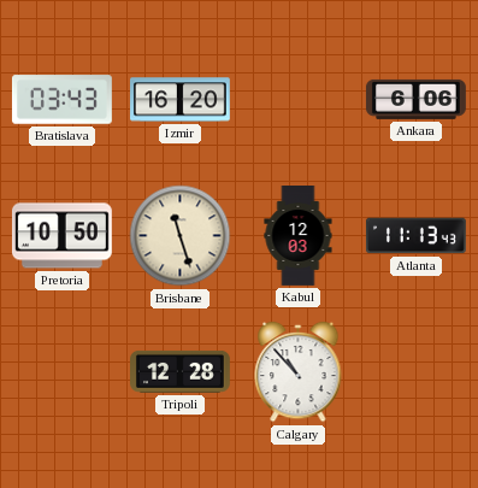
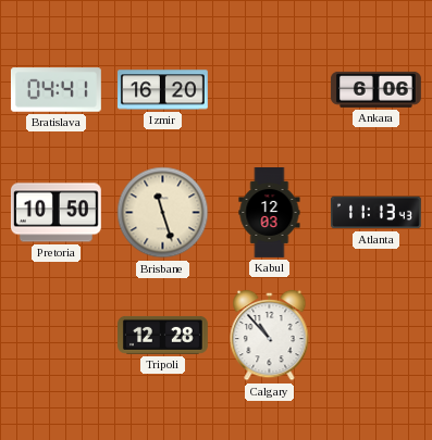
Bratislava: 03:43 -> 04:41 (55, 90)
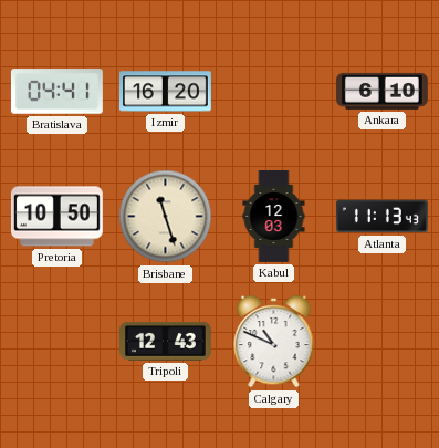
Ankara: 6:06 -> 6:10 (381, 91)
Tripoli: 12:28 -> 12:43 (166, 341)
Calgary: 10:53 -> 10:49 (274, 342)
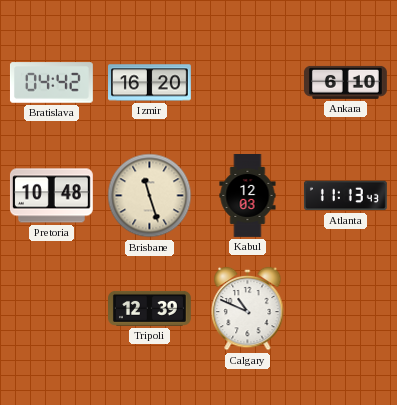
Bratislava: 04:41 -> 04:42 (51, 83)
Pretoria: 10:50 -> 10:48 (51, 196)
Tripoli: 12:43 -> 12:39 (150, 308)
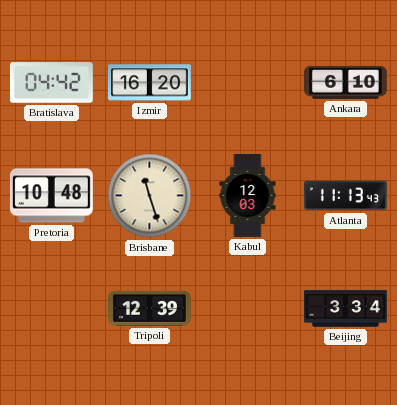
Calgary: 10:49 -> none (248, 309)
Beijing: none -> 3:34 (346, 309)
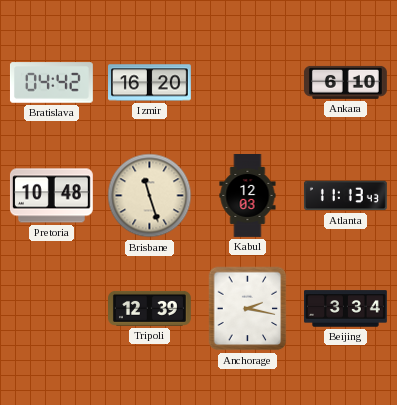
Anchorage: none -> 2:17 (248, 309)
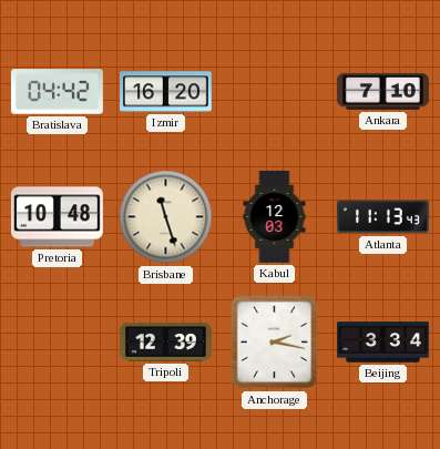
Ankara: 6:10 -> 7:10 (382, 91)
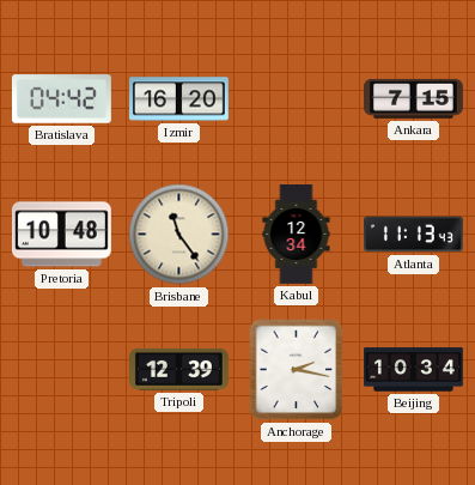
Ankara: 7:10 -> 7:15 (413, 98)
Brisbane: 11:27 -> 11:24 (179, 235)
Kabul: 12:03 -> 12:34 (297, 235)
Beijing: 3:34 -> 10:34 (414, 370)
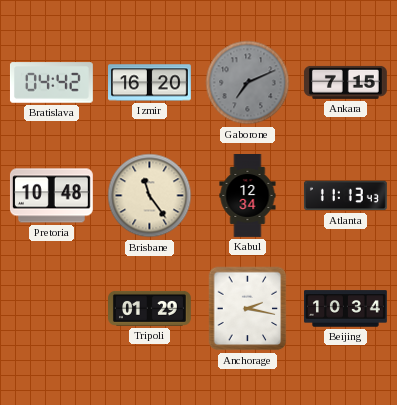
Gaborone: none -> 7:11 (248, 83)
Tripoli: 12:39 -> 01:29 (150, 308)
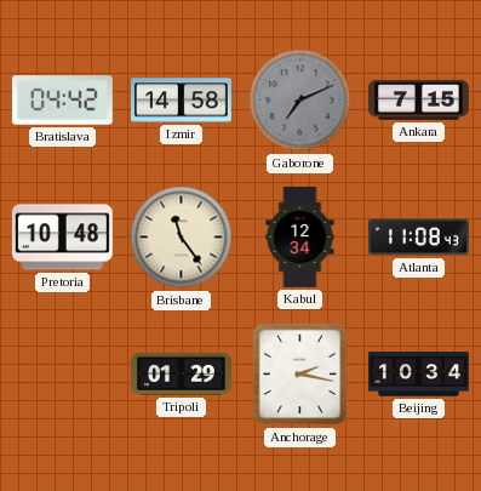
Izmir: 16:20 -> 14:58 (182, 101)
Atlanta: 11:13 -> 11:08 (419, 238)
